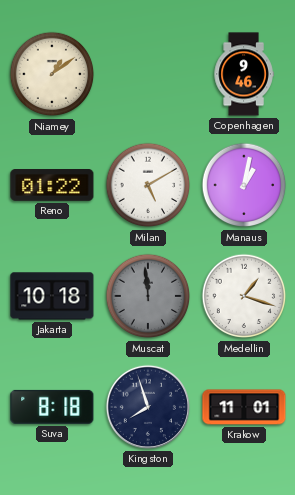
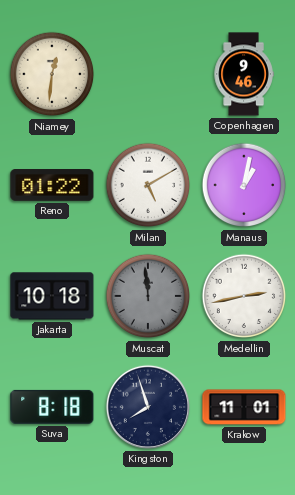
Niamey: 1:09 -> 12:31 (52, 74)
Medellin: 1:18 -> 2:43 (244, 296)
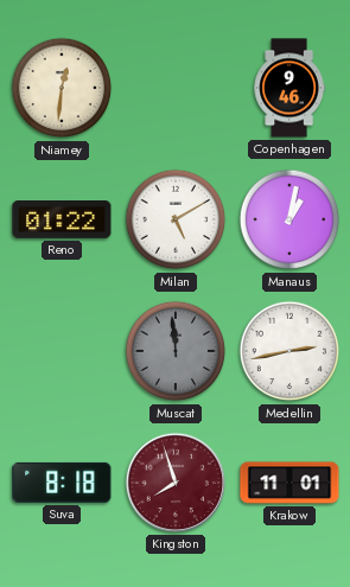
Jakarta: 10:18 -> none (52, 296)
Kingston dial: navy -> burgundy (176, 483)
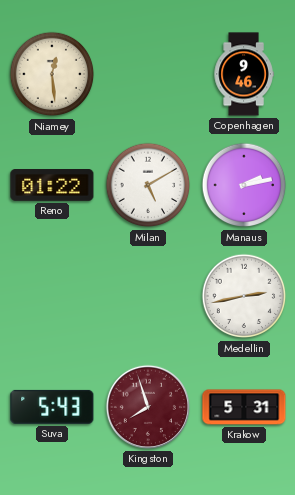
Niamey: 12:31 -> 12:29 (52, 74)
Manaus: 1:02 -> 2:13 (244, 185)
Muscat: 11:59 -> none (176, 351)
Suva: 8:18 -> 5:43 (52, 407)
Krakow: 11:01 -> 5:31 (244, 407)
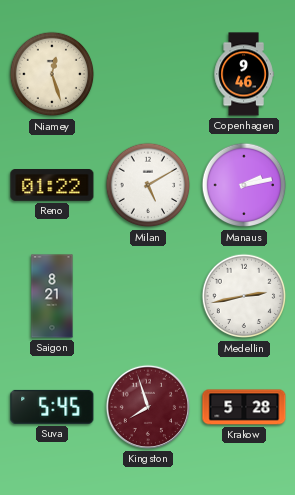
Niamey: 12:29 -> 12:27 (52, 74)
Saigon: none -> 8:21 (52, 296)
Suva: 5:43 -> 5:45 (52, 407)
Krakow: 5:31 -> 5:28 (244, 407)
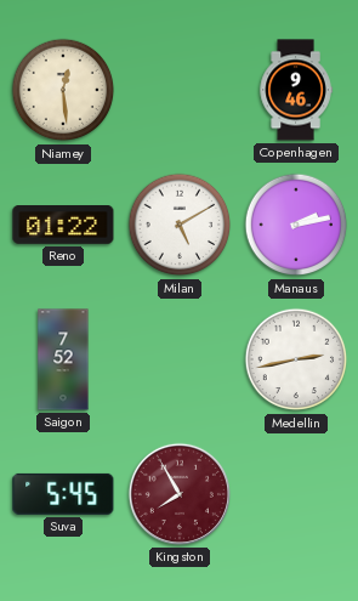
Niamey: 12:27 -> 12:29 (63, 90)
Saigon: 8:21 -> 7:52 (63, 359)
Kingston: 7:57 -> 7:55 (180, 494)
Krakow: 5:28 -> none (244, 407)
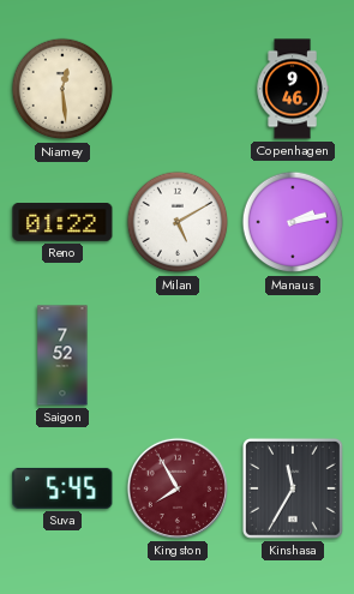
Medellin: 2:43 -> none (296, 359)
Kinshasa: none -> 11:35 (293, 488)
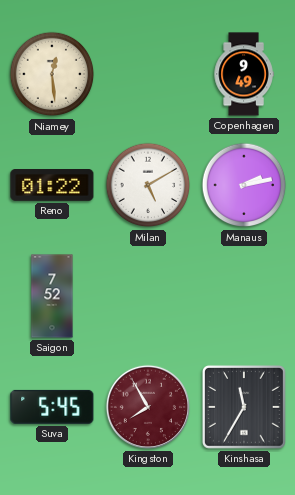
Copenhagen: 9:46 -> 9:49 (244, 74)
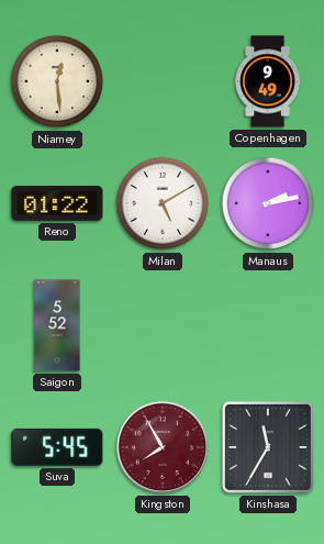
Saigon: 7:52 -> 5:52 (57, 325)
